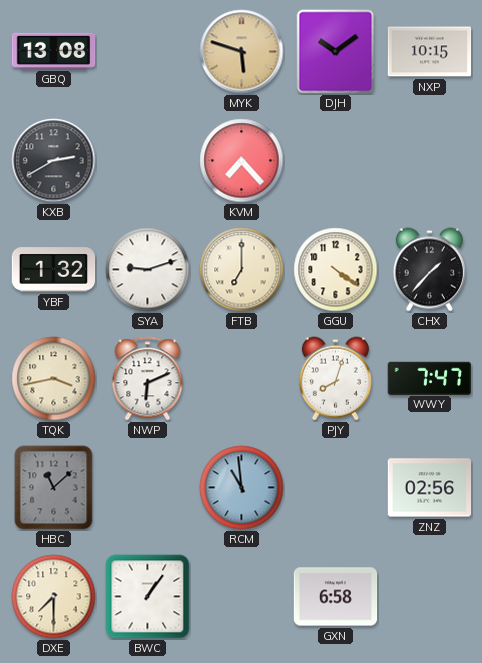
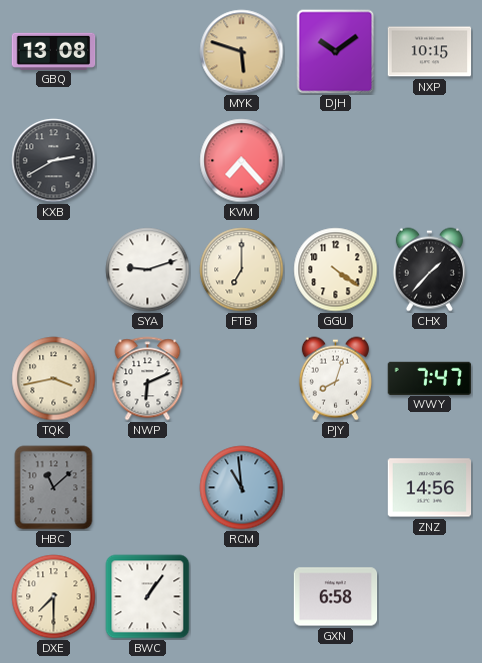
YBF: 1:32 -> none (54, 270)
ZNZ: 02:56 -> 14:56 (430, 488)
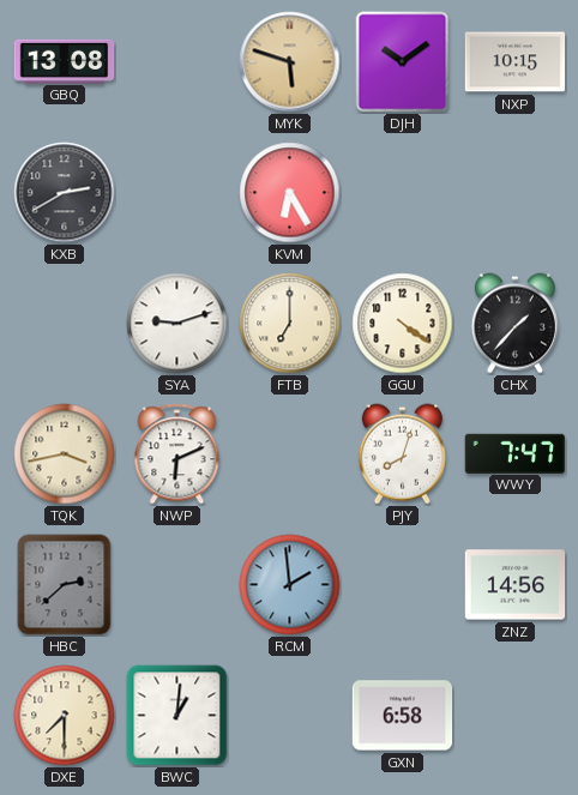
KVM: 7:23 -> 6:25 (290, 193)
HBC: 11:08 -> 2:38 (65, 585)
RCM: 10:59 -> 1:59 (290, 585)
BWC: 1:06 -> 1:01 (177, 716)
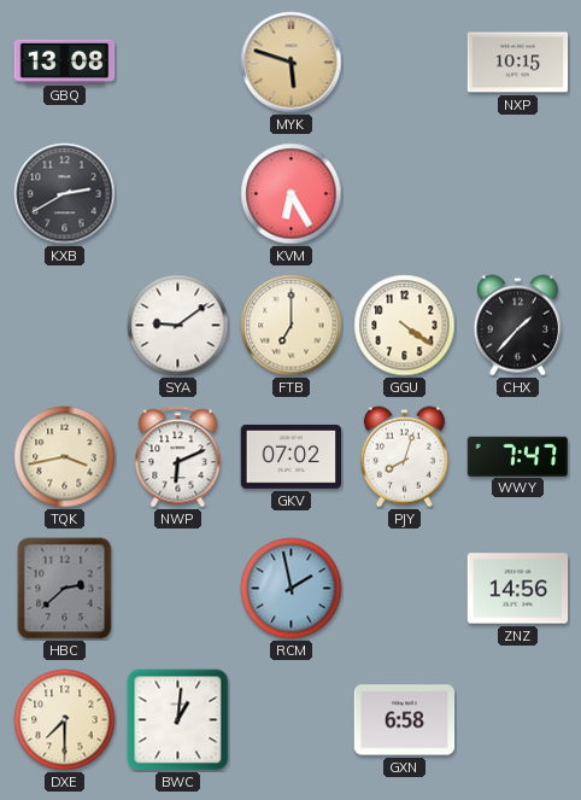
DJH: 10:09 -> none (403, 62)
SYA: 9:12 -> 9:09 (178, 326)
GKV: none -> 07:02 (292, 456)
RCM: 1:59 -> 1:58 (292, 589)
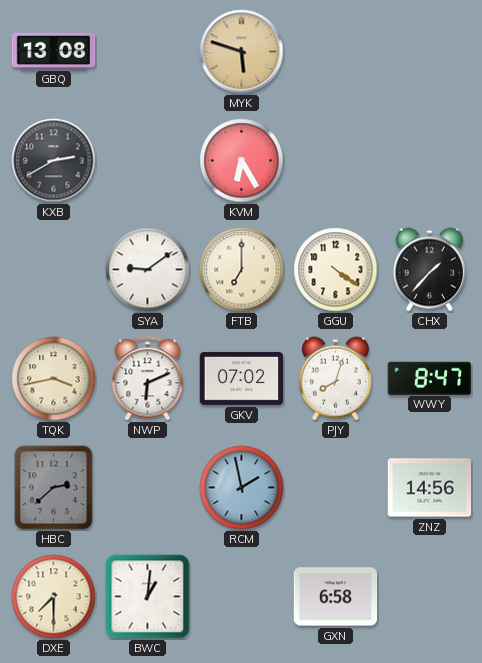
NXP: 10:15 -> none (518, 63)
WWY: 7:47 -> 8:47 (430, 378)
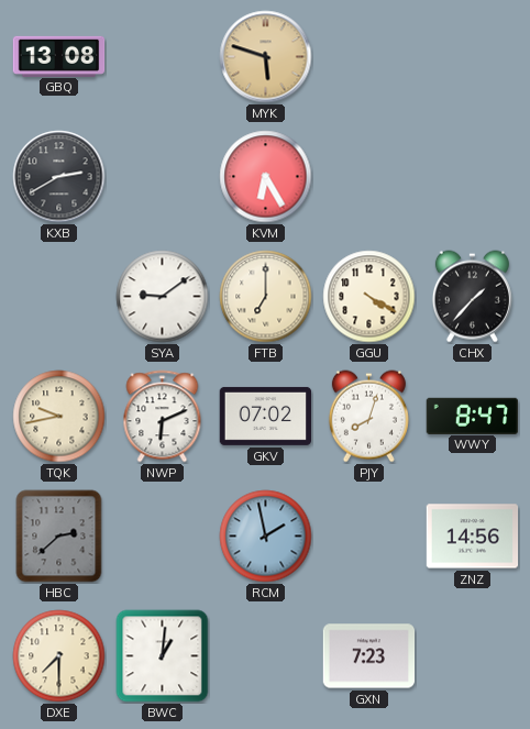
GGU: 4:21 -> 4:20 (369, 297)
TQK: 3:43 -> 9:43 (59, 417)
GXN: 6:58 -> 7:23 (369, 656)
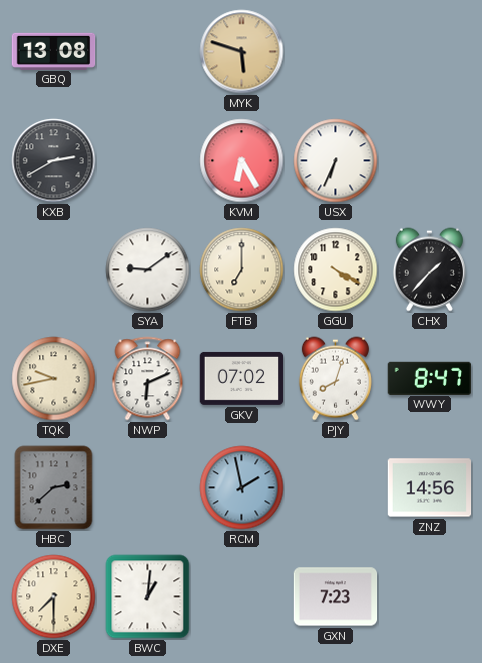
USX: none -> 6:34 (336, 161)
